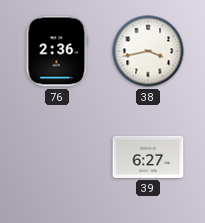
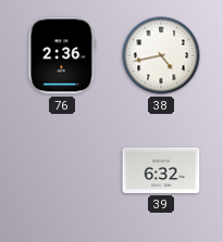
38: 3:43 -> 4:43 (161, 55)
39: 6:27 -> 6:32 (161, 170)
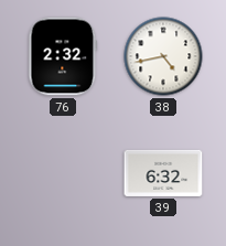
76: 2:36 -> 2:32 (63, 56)
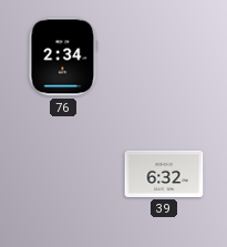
76: 2:32 -> 2:34 (63, 56)
38: 4:43 -> none (163, 56)
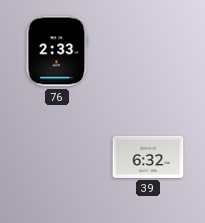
76: 2:34 -> 2:33 (57, 51)
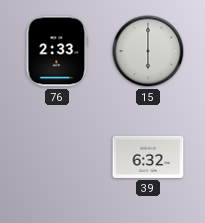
15: none -> 6:00 (148, 51)
